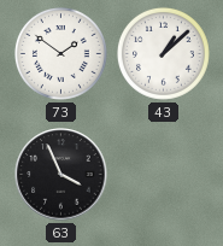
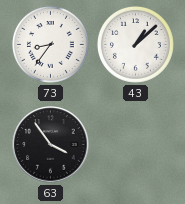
73: 1:51 -> 8:36 (51, 45)
63: 3:56 -> 3:54 (51, 145)
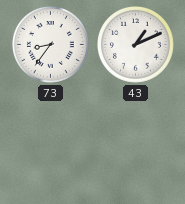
43: 1:08 -> 1:11 (136, 45)
63: 3:54 -> none (51, 145)
